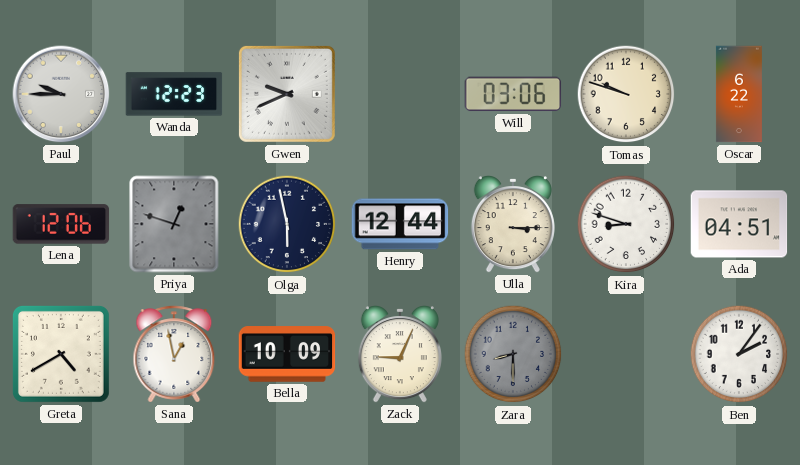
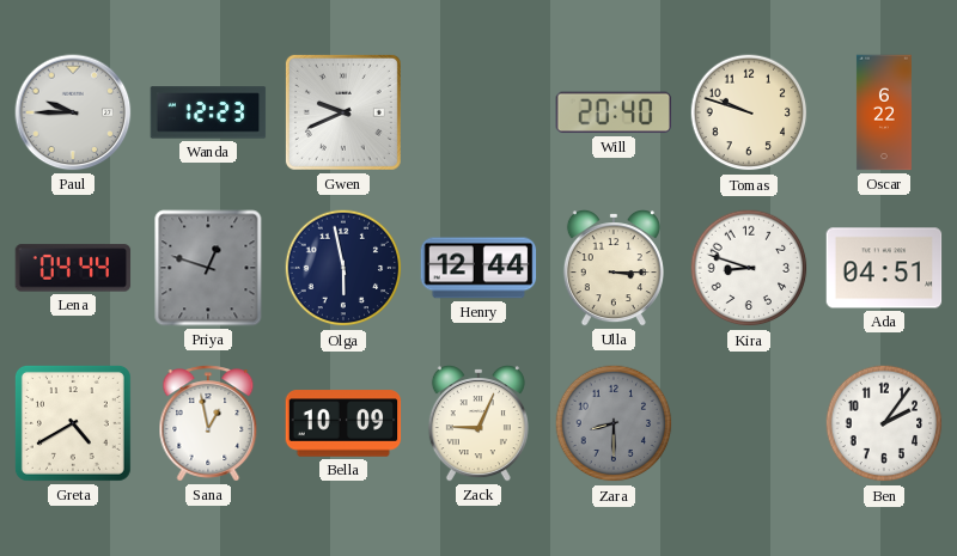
Will: 03:06 -> 20:40 (614, 112)
Lena: 12:06 -> 04:44 (73, 268)
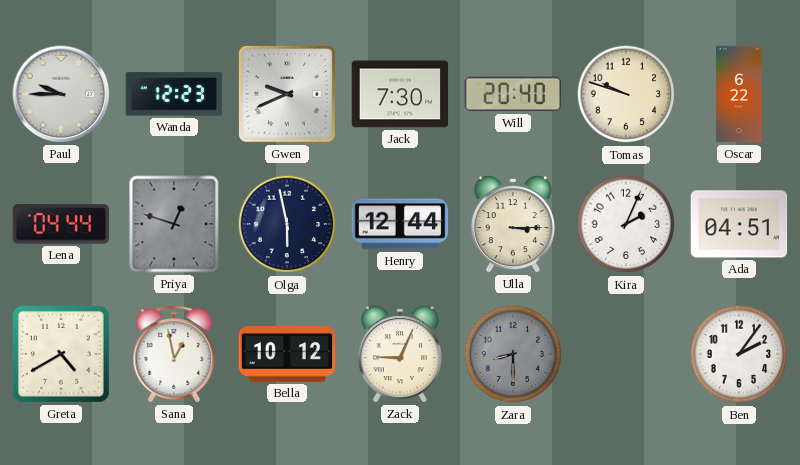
Jack: none -> 7:30 (400, 94)
Kira: 8:48 -> 2:04 (626, 224)
Bella: 10:09 -> 10:12 (287, 354)
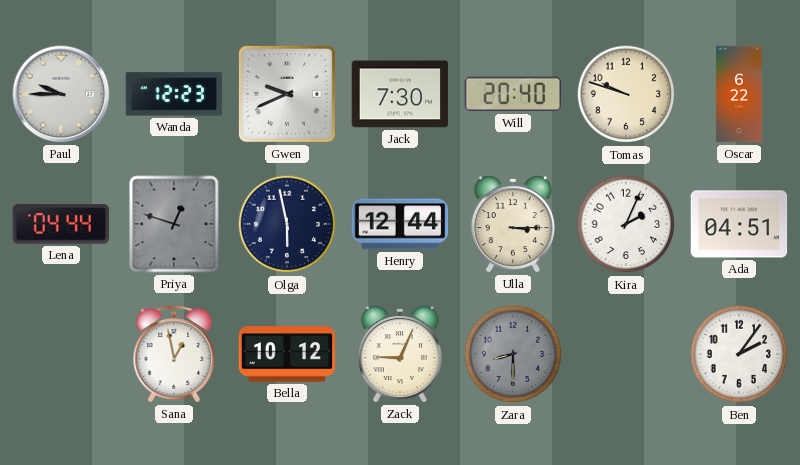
Greta: 4:40 -> none (61, 354)
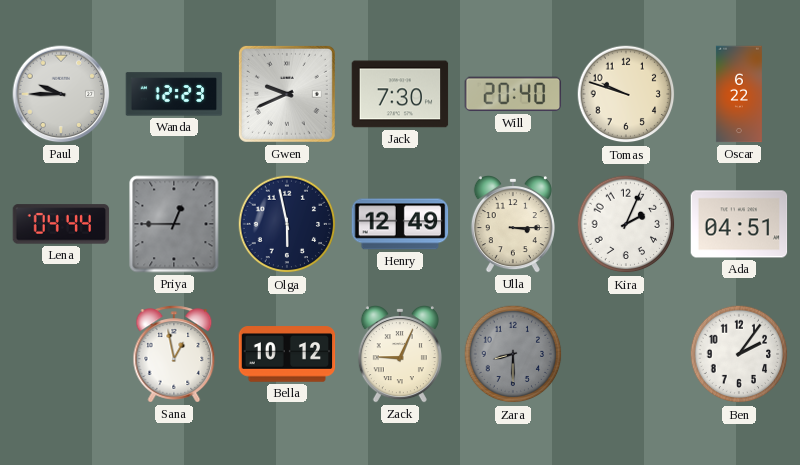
Priya: 12:48 -> 12:45 (174, 224)
Henry: 12:44 -> 12:49 (400, 224)
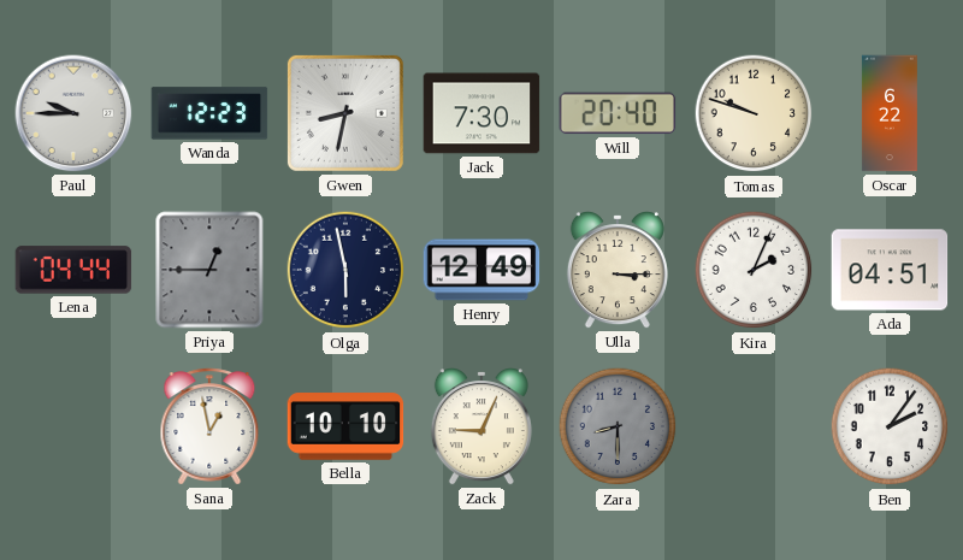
Gwen: 9:41 -> 8:32 (345, 113)
Bella: 10:12 -> 10:10 (345, 426)
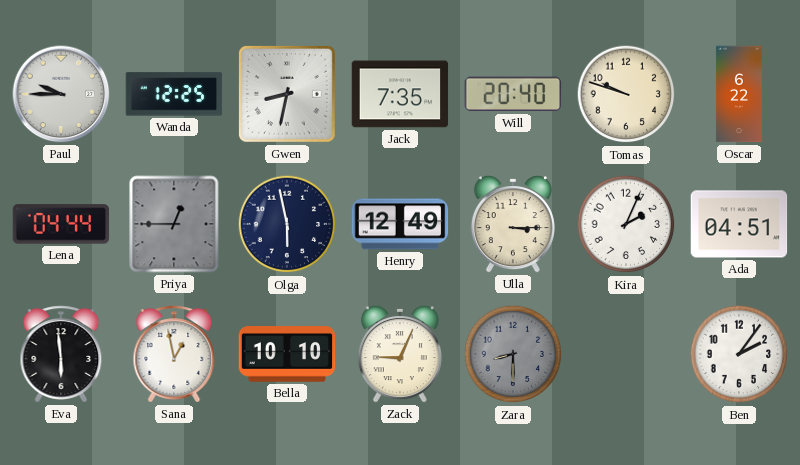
Wanda: 12:23 -> 12:25 (174, 94)
Jack: 7:30 -> 7:35 (400, 94)
Eva: none -> 5:59 (61, 354)
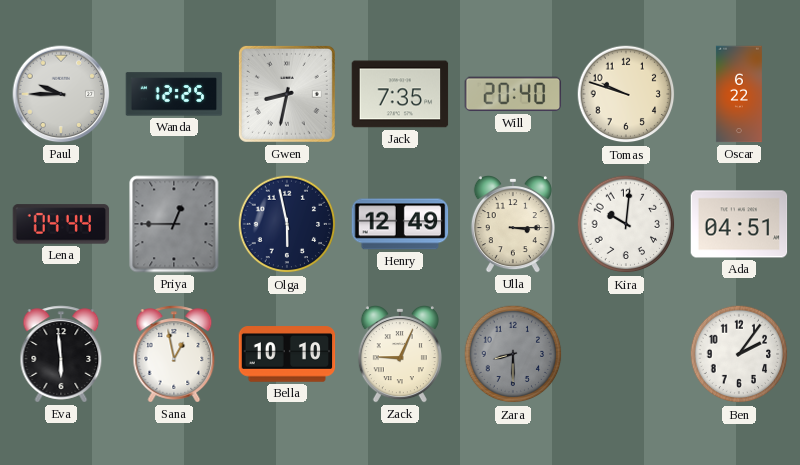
Kira: 2:04 -> 10:01 (626, 224)
